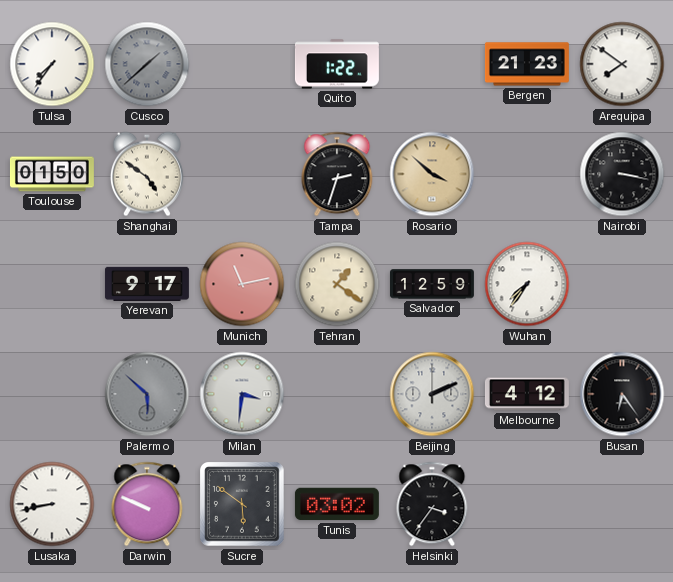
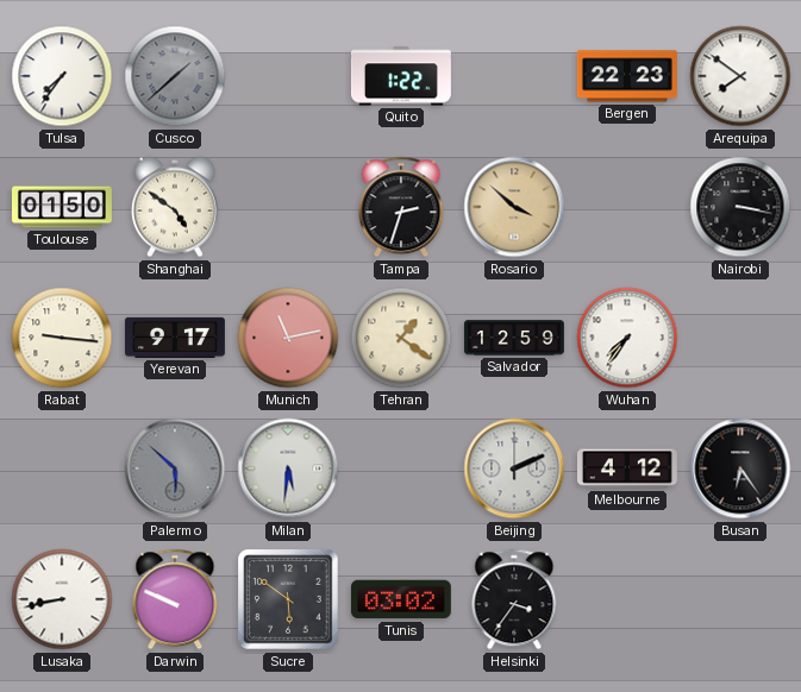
Bergen: 21:23 -> 22:23 (627, 76)
Rabat: none -> 9:16 (62, 338)
Milan: 3:31 -> 5:31 (288, 468)
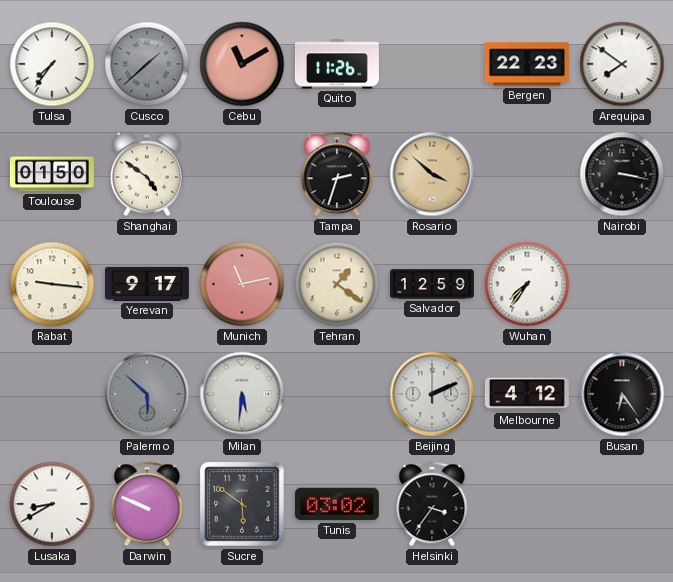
Cebu: none -> 11:10 (242, 64)
Quito: 1:22 -> 11:26 (337, 64)
Lusaka: 8:43 -> 8:40 (52, 504)
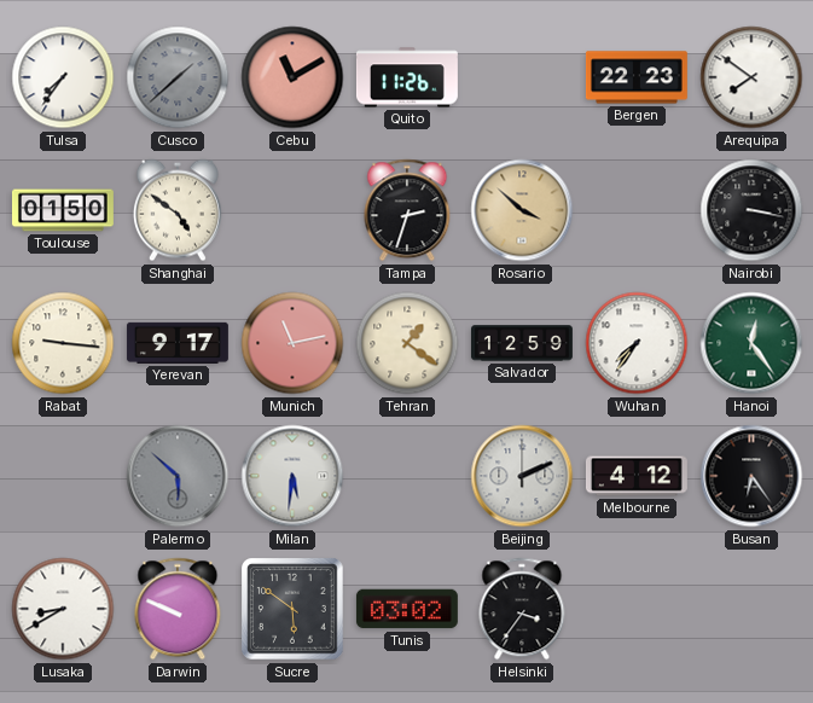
Hanoi: none -> 12:24 (751, 343)
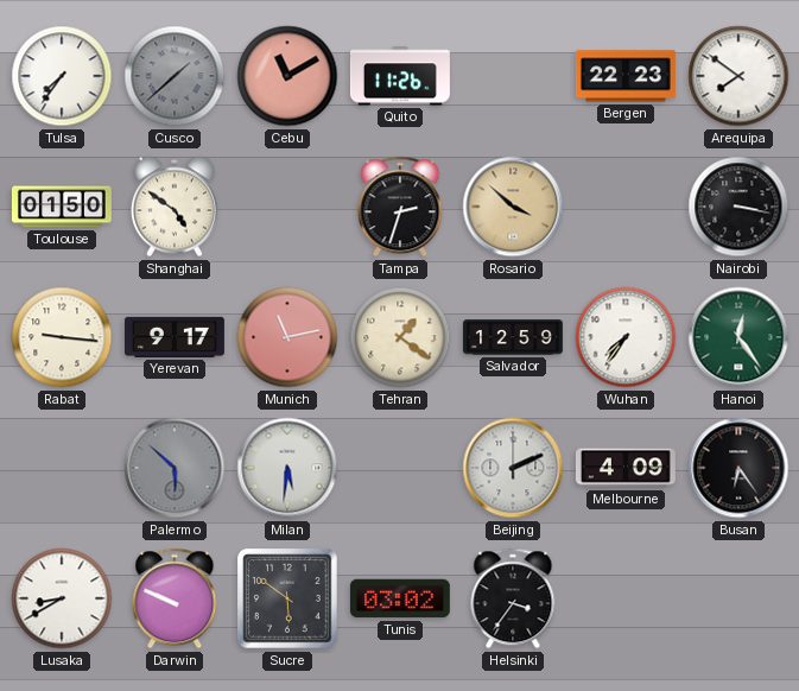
Melbourne: 4:12 -> 4:09 (626, 468)
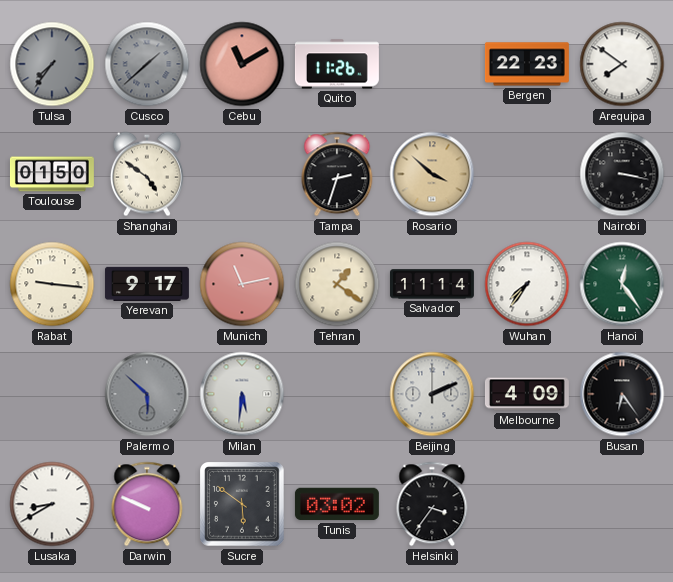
Tulsa dial: white -> grey (52, 64)
Salvador: 12:59 -> 11:14 (432, 284)
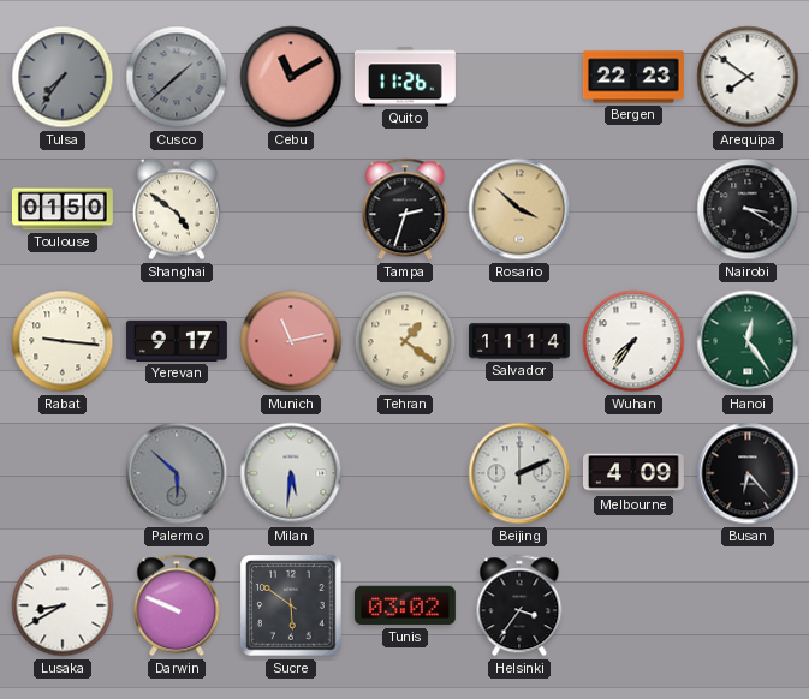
Nairobi: 3:17 -> 3:20 (748, 209)
Busan: 6:24 -> 6:23 (748, 473)
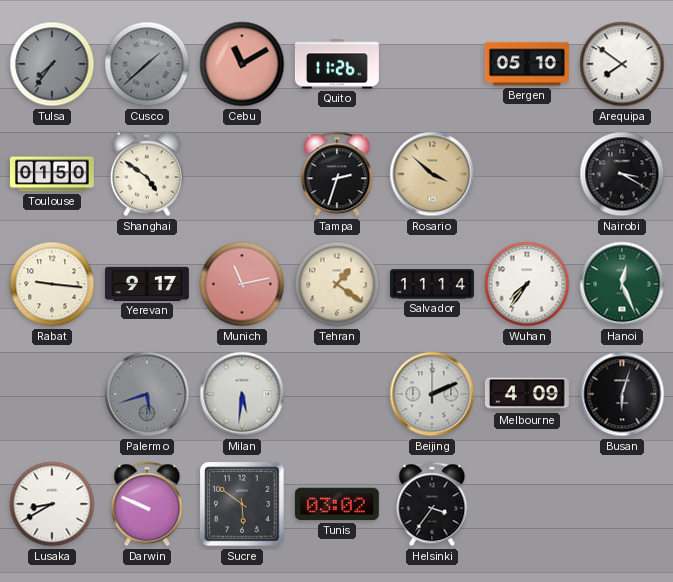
Bergen: 22:23 -> 05:10 (527, 64)
Hanoi: 12:24 -> 12:26 (622, 284)
Palermo: 5:52 -> 5:42 (147, 394)
Busan: 6:23 -> 6:03 (622, 394)
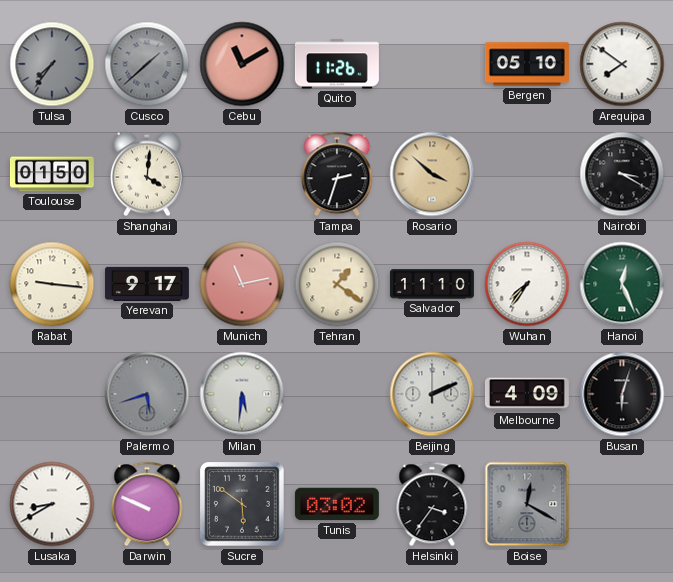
Shanghai: 4:51 -> 4:01 (147, 174)
Salvador: 11:14 -> 11:10 (432, 284)
Boise: none -> 12:20 (527, 504)
